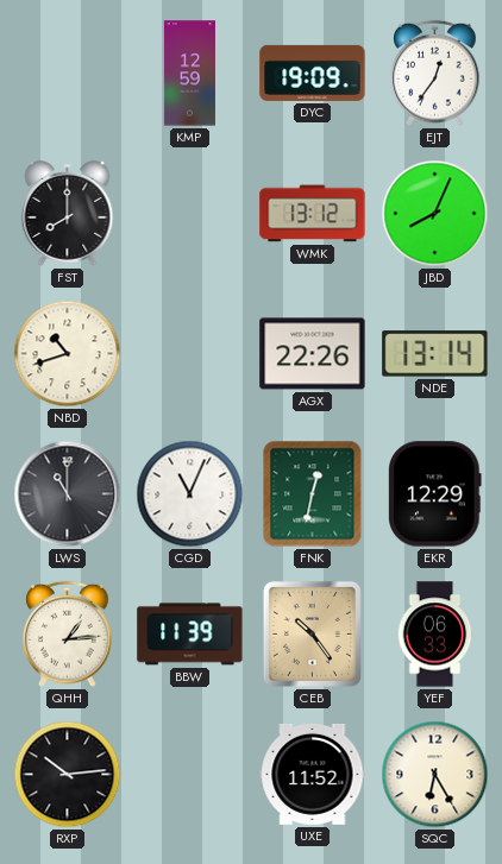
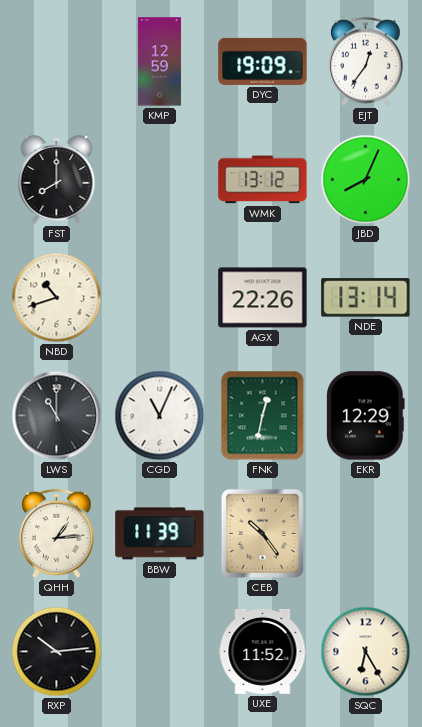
YEF: 06:33 -> none (435, 635)
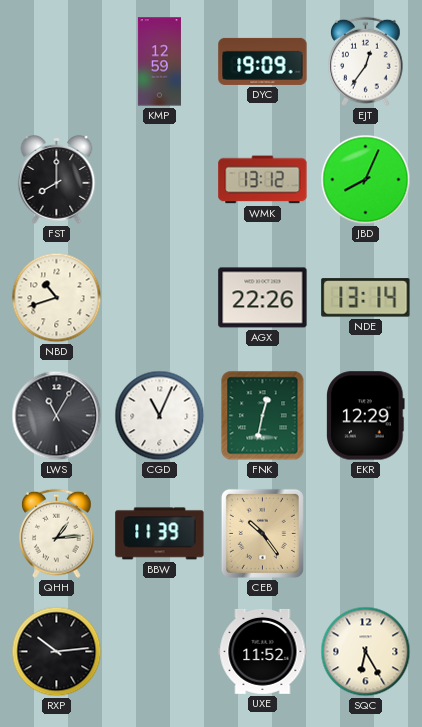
LWS: 11:00 -> 11:05 (57, 416)
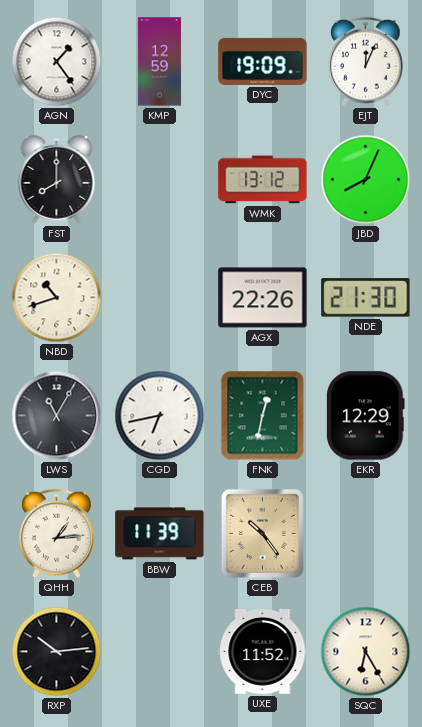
AGN: none -> 1:24 (57, 62)
EJT: 12:36 -> 12:04 (366, 62)
NDE: 13:14 -> 21:30 (366, 298)
CGD: 11:04 -> 6:43 (160, 416)
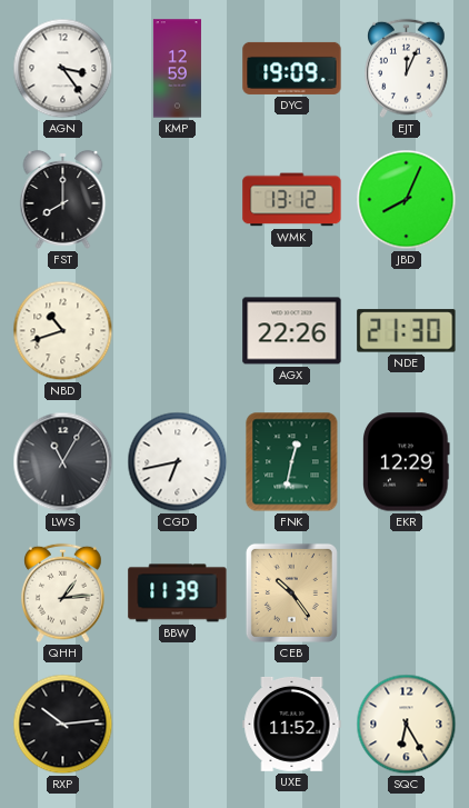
AGN: 1:24 -> 3:24 (63, 69)
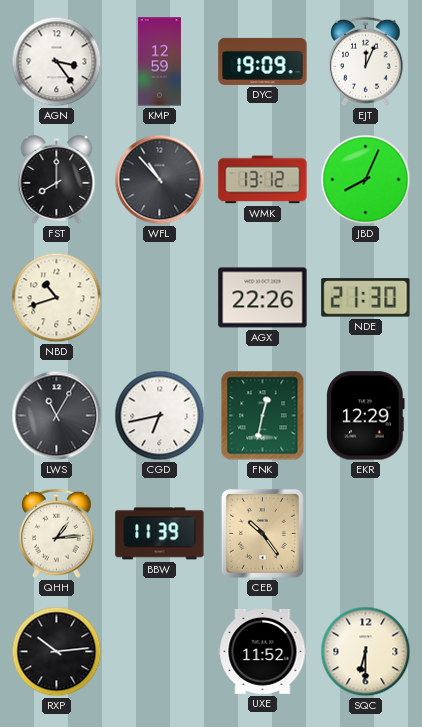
WFL: none -> 10:53 (160, 180)
SQC: 6:25 -> 6:30 (366, 652)
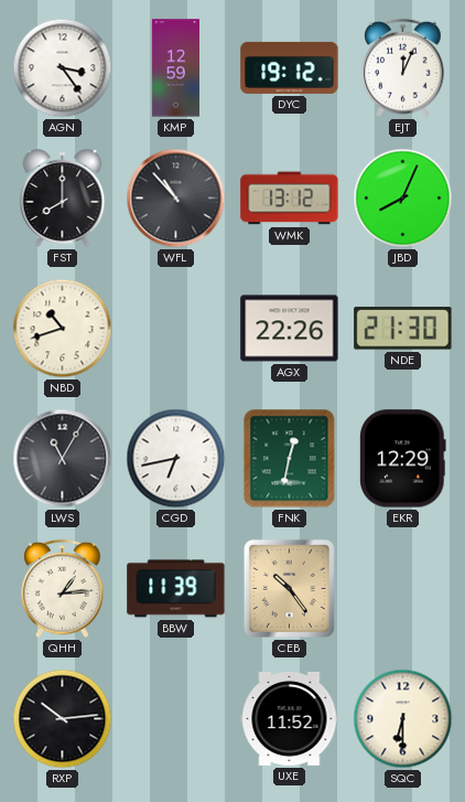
DYC: 19:09 -> 19:12 (290, 67)
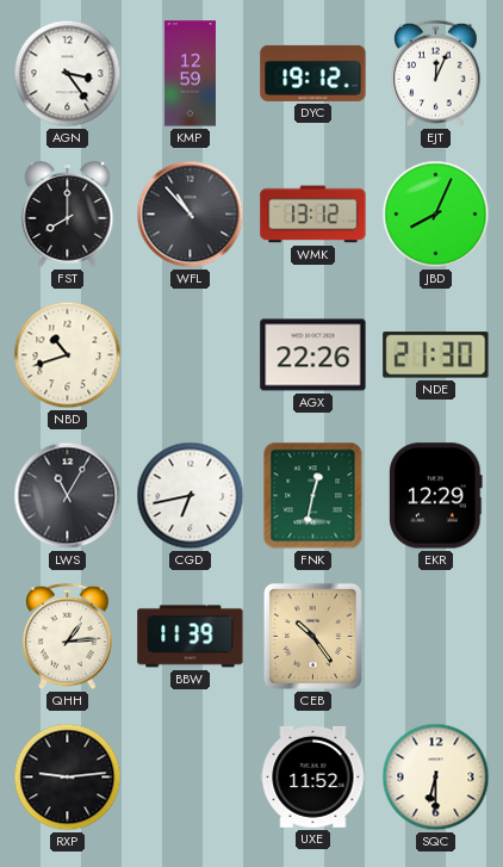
RXP: 10:14 -> 9:14 (68, 778)
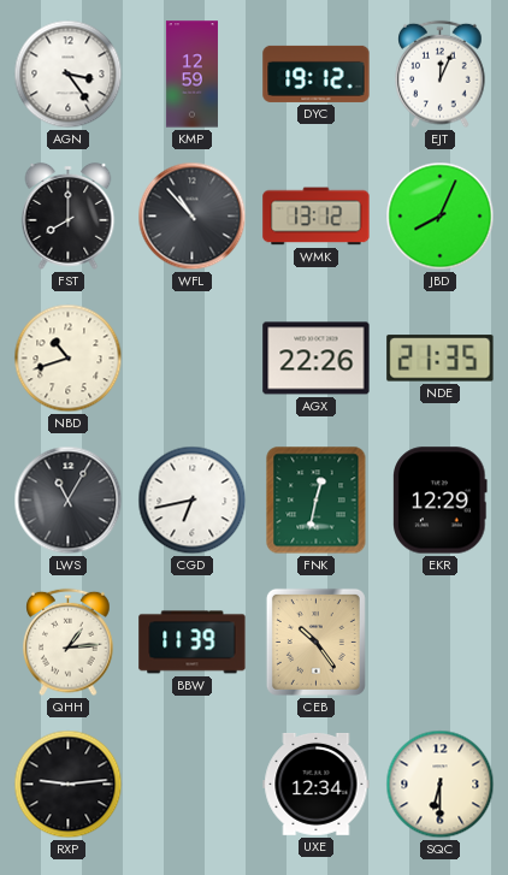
NDE: 21:30 -> 21:35 (441, 359)
UXE: 11:52 -> 12:34 (317, 784)
